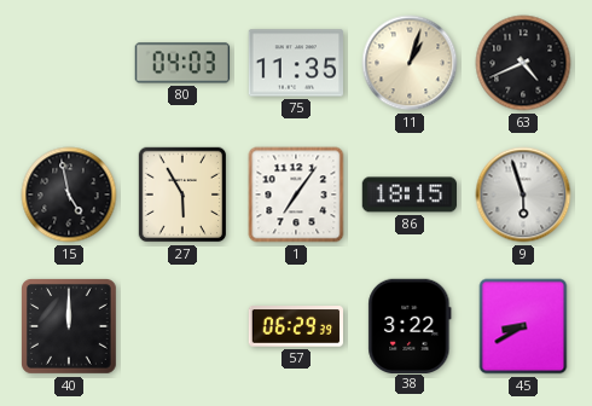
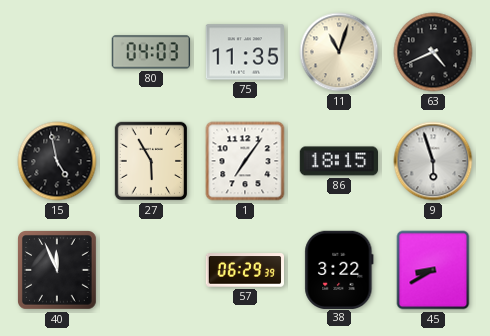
11: 1:03 -> 11:03 (339, 52)
40: 12:00 -> 11:56 (58, 271)
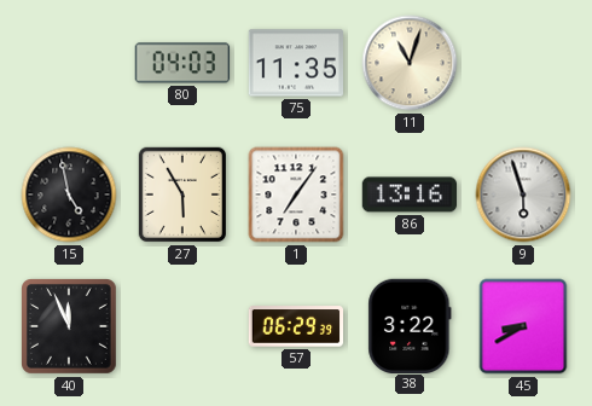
63: 4:41 -> none (433, 52)
86: 18:15 -> 13:16 (408, 195)
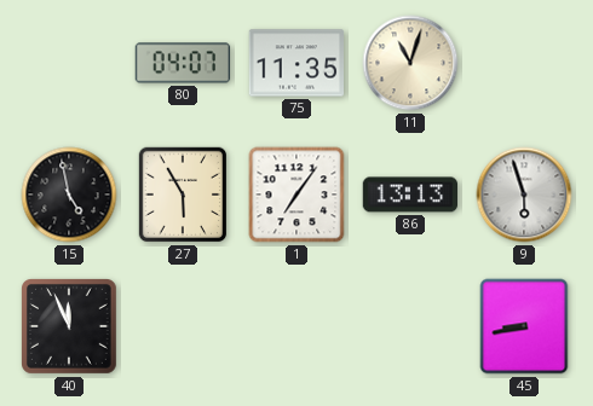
80: 04:03 -> 04:07 (183, 63)
86: 13:16 -> 13:13 (409, 195)
57: 06:29 -> none (296, 326)
38: 3:22 -> none (410, 325)
45: 8:40 -> 8:43 (524, 326)
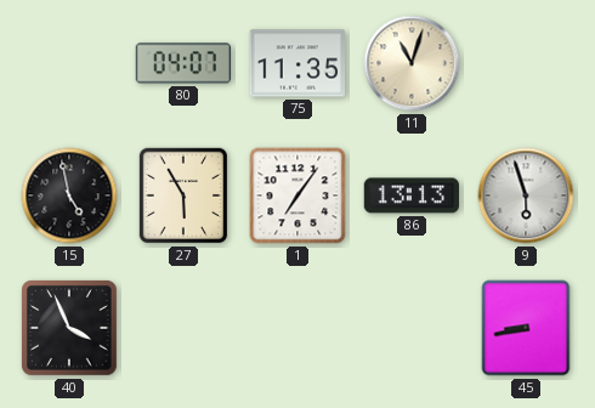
40: 11:56 -> 3:56 (70, 329)
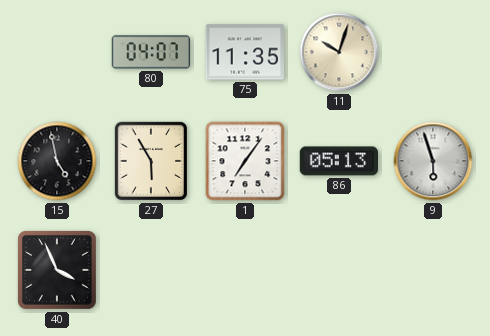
11: 11:03 -> 10:03 (339, 52)
86: 13:13 -> 05:13 (338, 161)
45: 8:43 -> none (526, 328)
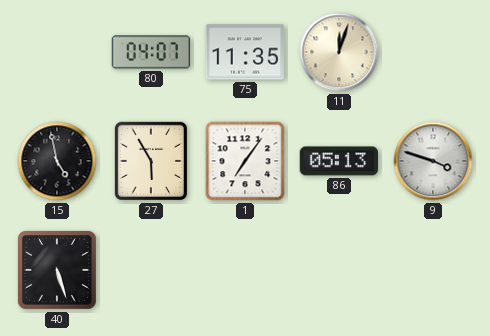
11: 10:03 -> 12:03 (339, 52)
9: 5:57 -> 3:48 (433, 161)
40: 3:56 -> 5:27 (58, 271)
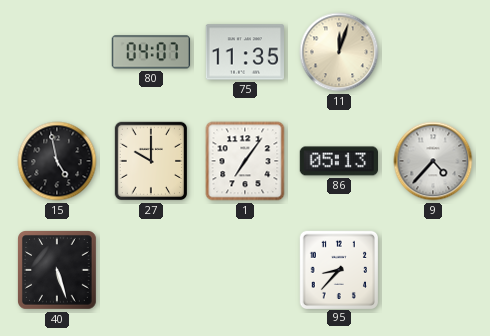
27: 5:55 -> 10:00 (150, 161)
9: 3:48 -> 4:37 (433, 161)
95: none -> 8:37 (338, 269)
